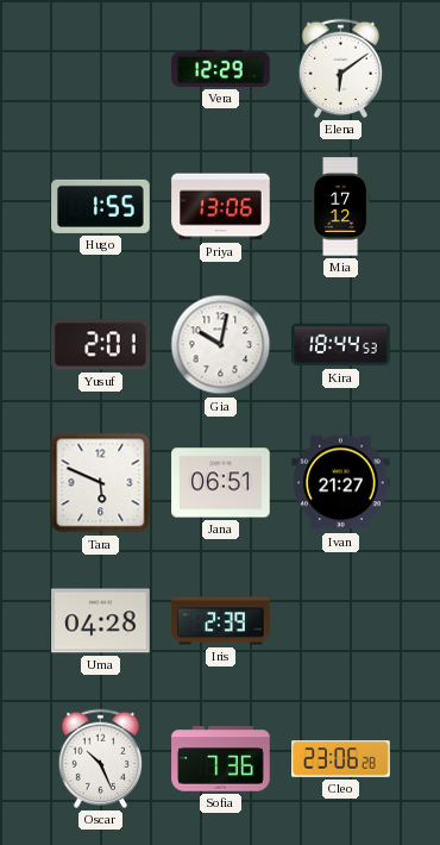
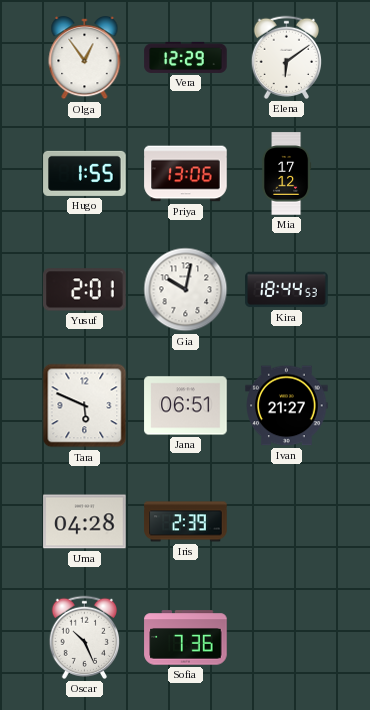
Olga: none -> 12:54 (85, 58)
Cleo: 23:06 -> none (341, 759)
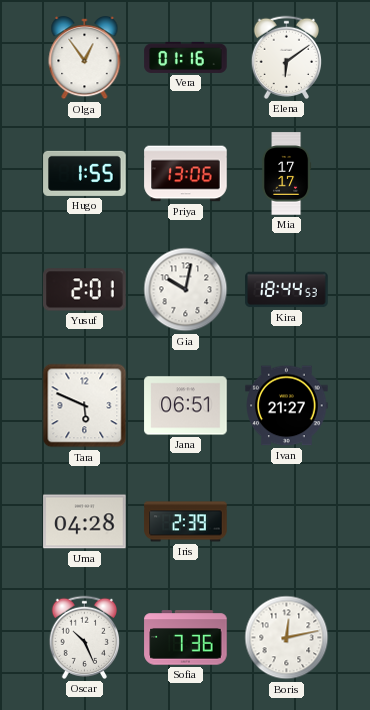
Vera: 12:29 -> 01:16 (186, 57)
Mia: 17:12 -> 17:17 (286, 174)
Boris: none -> 12:13 (287, 638)
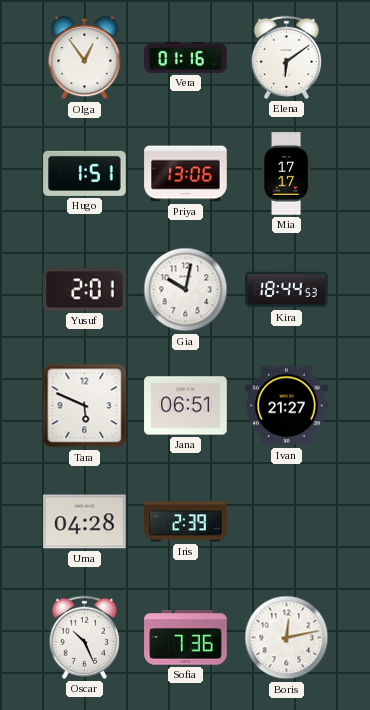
Hugo: 1:55 -> 1:51 (85, 173)
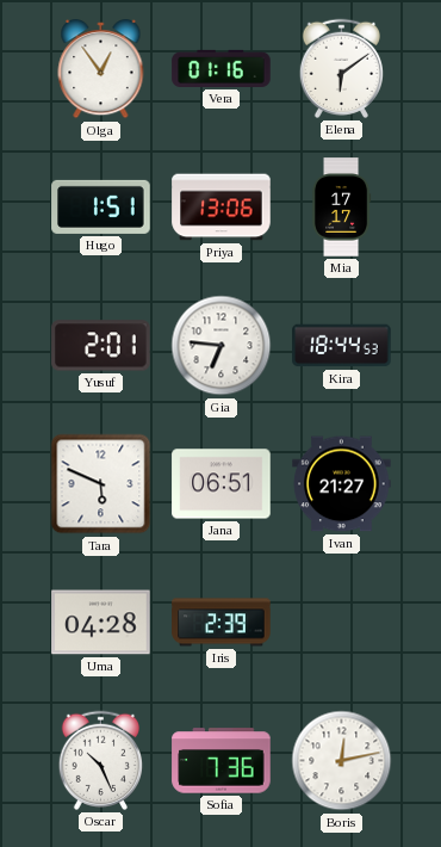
Gia: 10:02 -> 6:46 (222, 346)
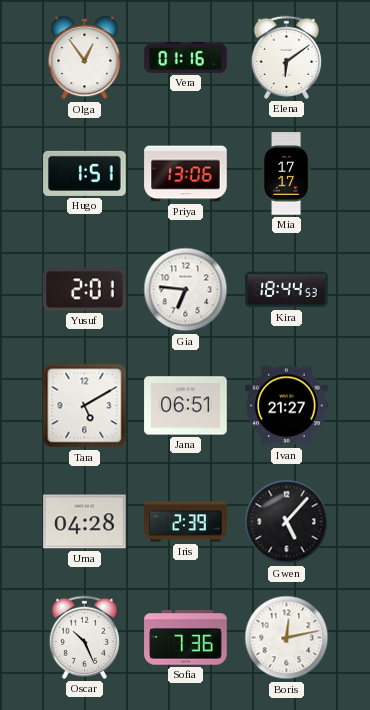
Tara: 5:49 -> 5:10 (85, 406)
Gwen: none -> 5:07 (287, 522)
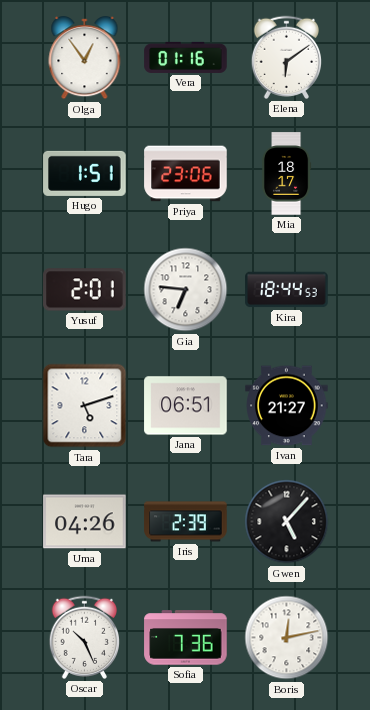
Priya: 13:06 -> 23:06 (186, 174)
Mia: 17:17 -> 18:17 (286, 174)
Tara: 5:10 -> 5:12 (85, 406)
Uma: 04:28 -> 04:26 (85, 522)
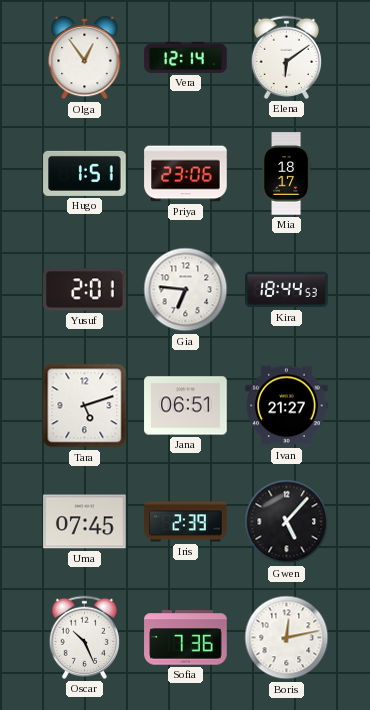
Vera: 01:16 -> 12:14 (186, 57)
Uma: 04:26 -> 07:45 (85, 522)
